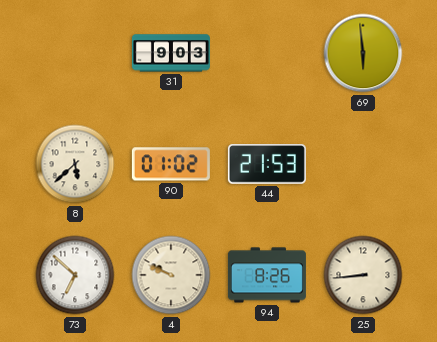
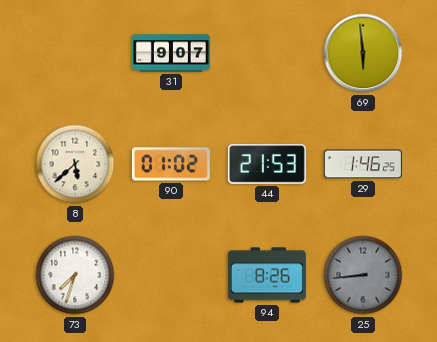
31: 9:03 -> 9:07 (171, 53)
29: none -> 1:46 (363, 164)
73: 6:52 -> 7:33 (75, 275)
4: 9:49 -> none (171, 275)
25 dial: cream -> grey (363, 275)
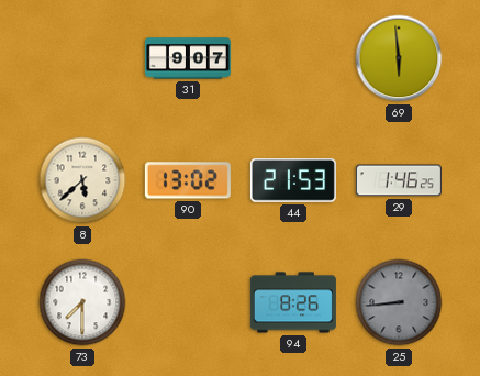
90: 01:02 -> 13:02 (188, 180)
73: 7:33 -> 7:30 (82, 302)
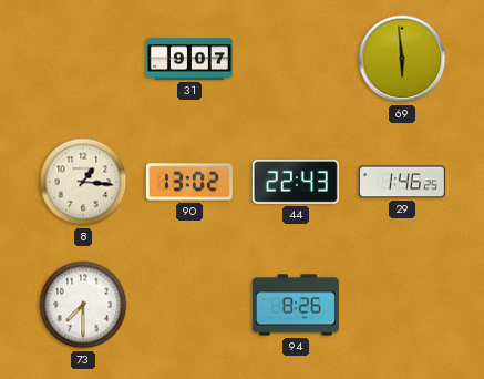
8: 5:38 -> 1:16 (83, 182)
44: 21:53 -> 22:43 (296, 182)
25: 8:44 -> none (399, 302)
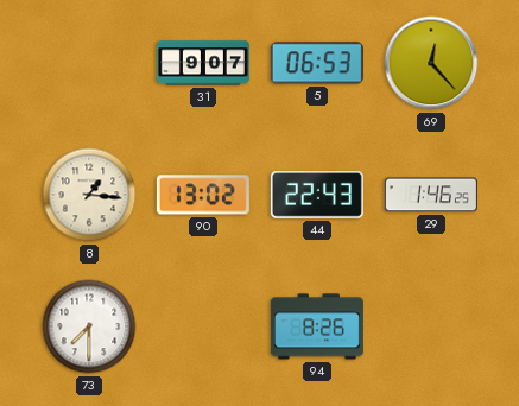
5: none -> 06:53 (317, 63)
69: 5:59 -> 12:23 (431, 63)
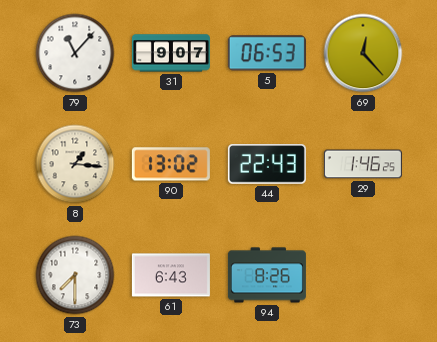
79: none -> 11:07 (75, 53)
61: none -> 6:43 (171, 275)
